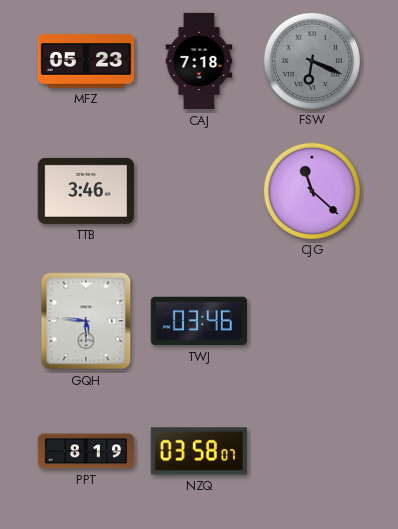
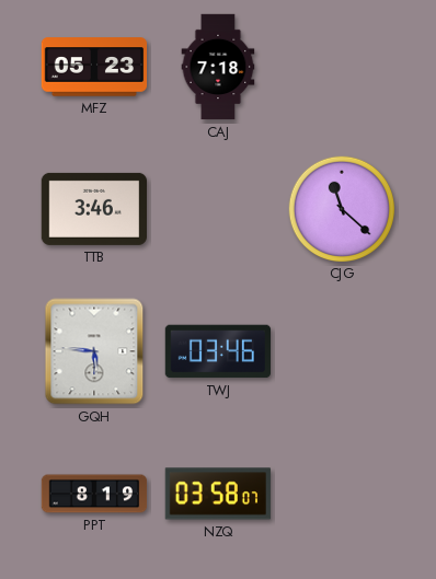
FSW: 6:19 -> none (311, 60)
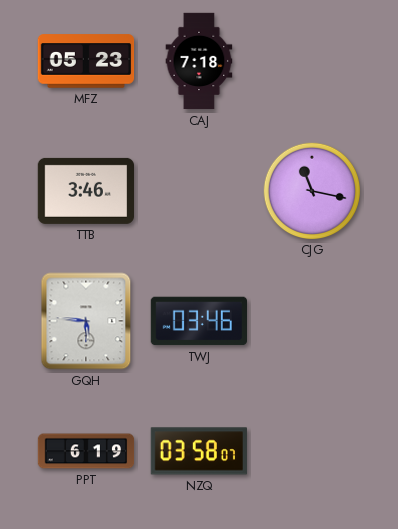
CJG: 11:22 -> 11:17 (311, 190)
PPT: 8:19 -> 6:19 (86, 451)
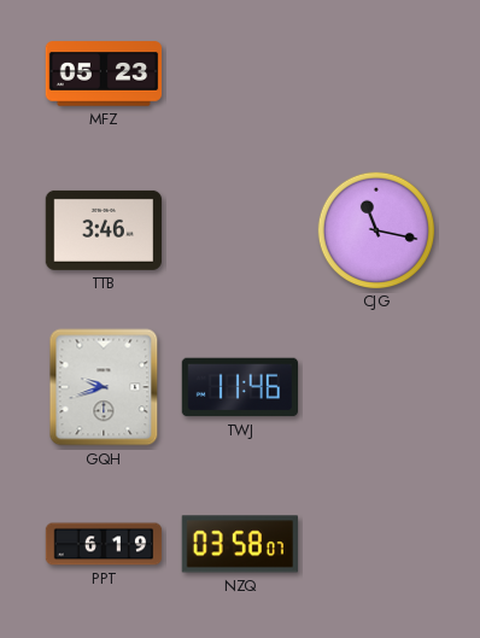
CAJ: 7:18 -> none (199, 61)
GQH: 5:46 -> 9:42 (104, 387)
TWJ: 03:46 -> 11:46 (239, 387)
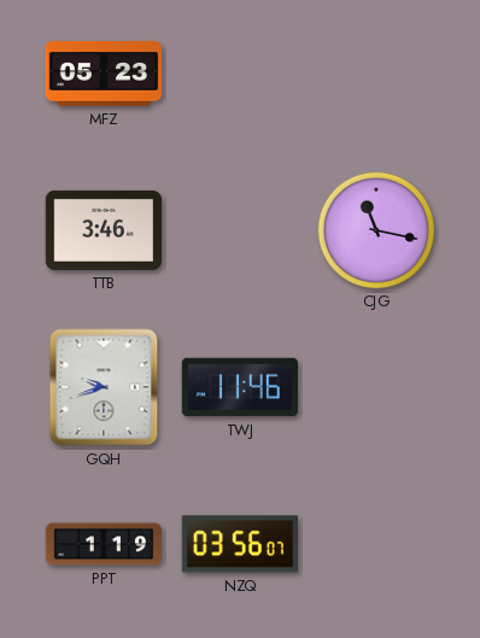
PPT: 6:19 -> 1:19 (104, 544)
NZQ: 03:58 -> 03:56 (240, 544)
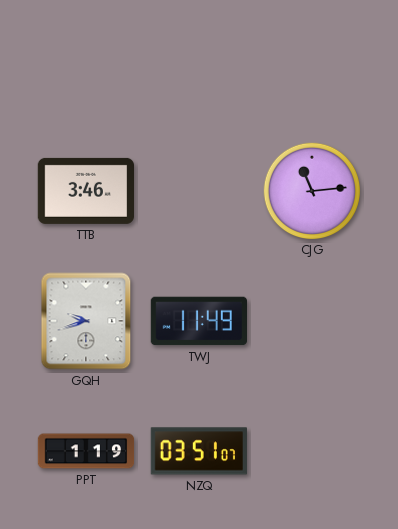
MFZ: 05:23 -> none (104, 74)
CJG: 11:17 -> 11:14 (311, 190)
TWJ: 11:46 -> 11:49 (198, 321)
NZQ: 03:56 -> 03:51 (199, 451)
